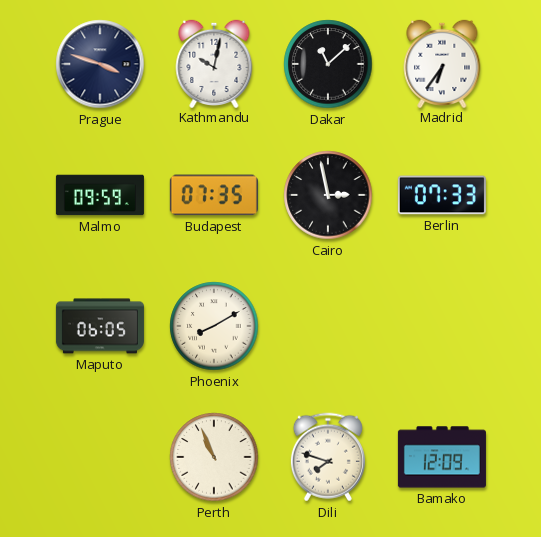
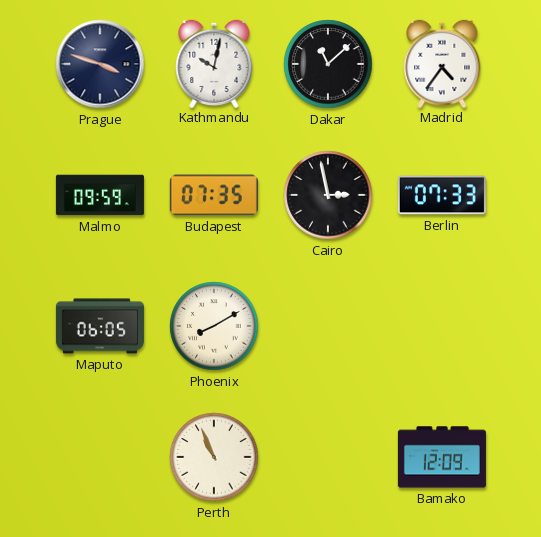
Madrid: 6:36 -> 4:36 (442, 63)
Dili: 7:48 -> none (328, 457)
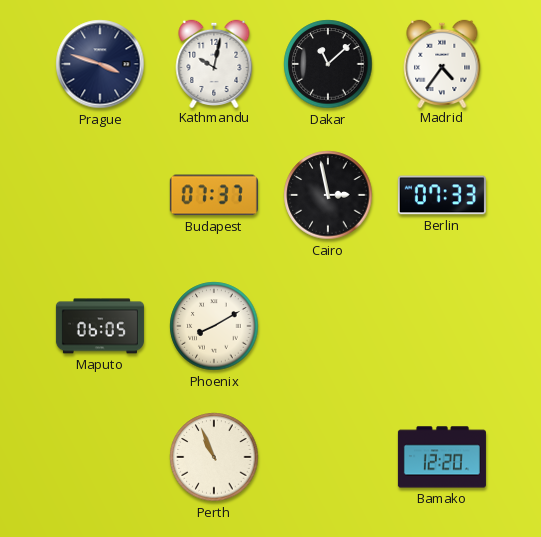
Malmo: 09:59 -> none (100, 195)
Budapest: 07:35 -> 07:37 (214, 195)
Bamako: 12:09 -> 12:20 (442, 457)
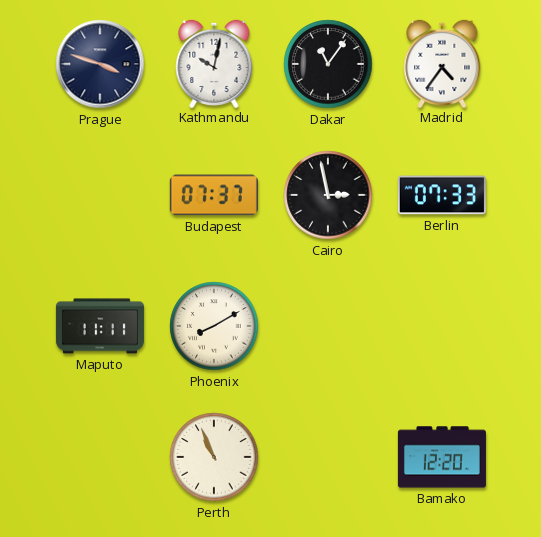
Dakar: 11:08 -> 11:06 (328, 64)
Maputo: 06:05 -> 11:11 (100, 326)
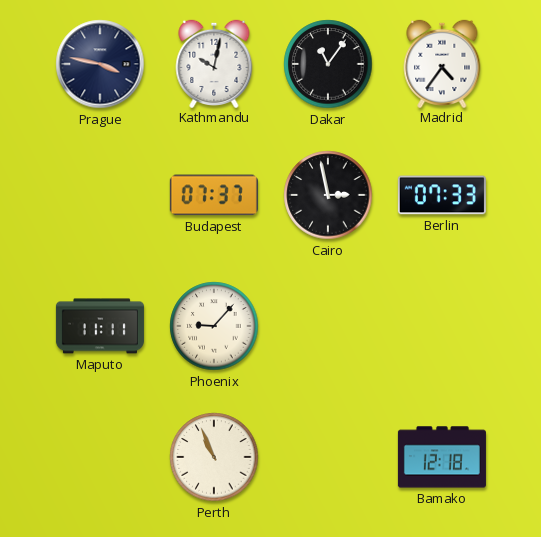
Prague: 3:48 -> 3:47 (100, 64)
Phoenix: 8:10 -> 9:07 (214, 326)
Bamako: 12:20 -> 12:18 (442, 457)
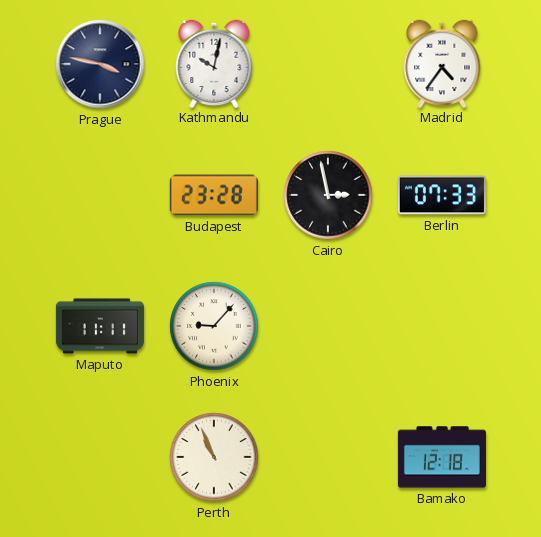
Dakar: 11:06 -> none (328, 64)
Budapest: 07:37 -> 23:28 (214, 195)
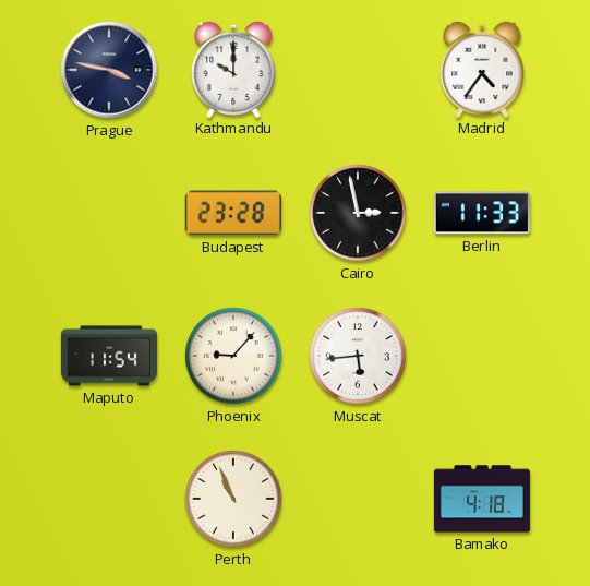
Kathmandu: 10:02 -> 10:00 (233, 69)
Berlin: 07:33 -> 11:33 (482, 213)
Maputo: 11:11 -> 11:54 (109, 356)
Muscat: none -> 5:44 (358, 356)
Bamako: 12:18 -> 4:18 (482, 499)
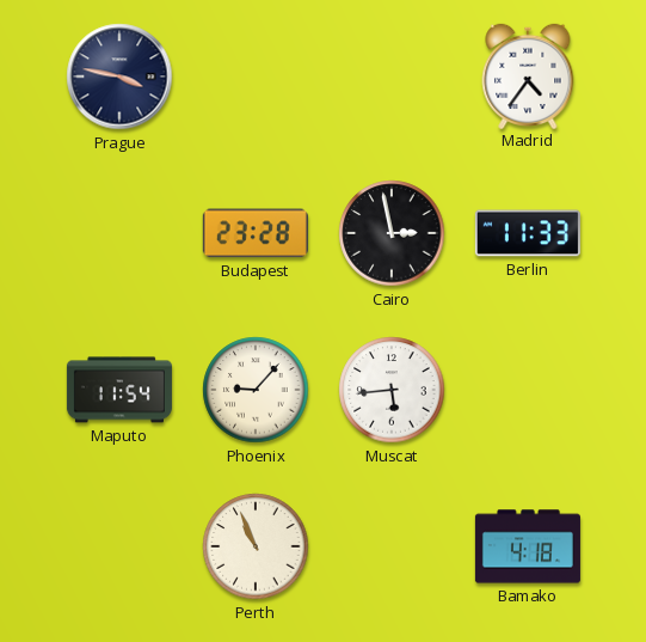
Kathmandu: 10:00 -> none (233, 69)
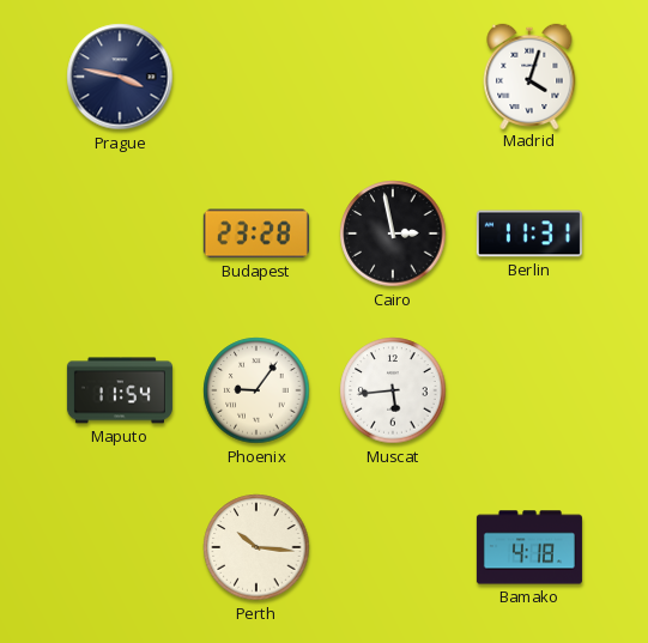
Madrid: 4:36 -> 4:03 (529, 75)
Berlin: 11:33 -> 11:31 (529, 233)
Phoenix: 9:07 -> 9:06 (256, 390)
Perth: 10:56 -> 10:16 (256, 547)
